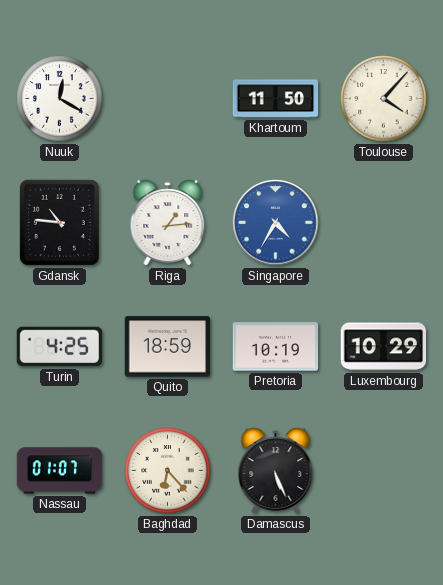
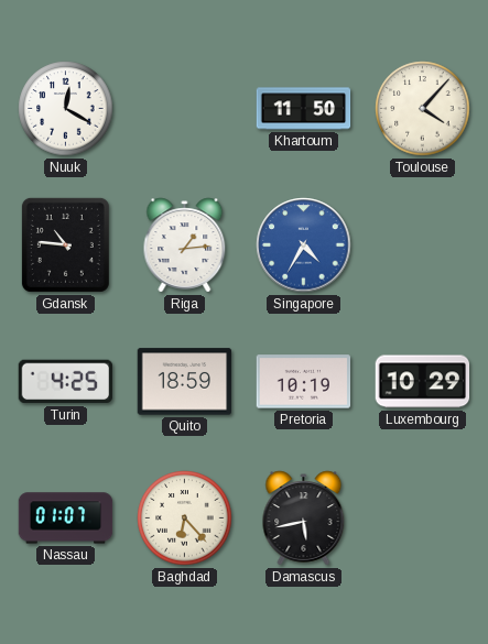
Damascus: 5:26 -> 5:43 (304, 519)
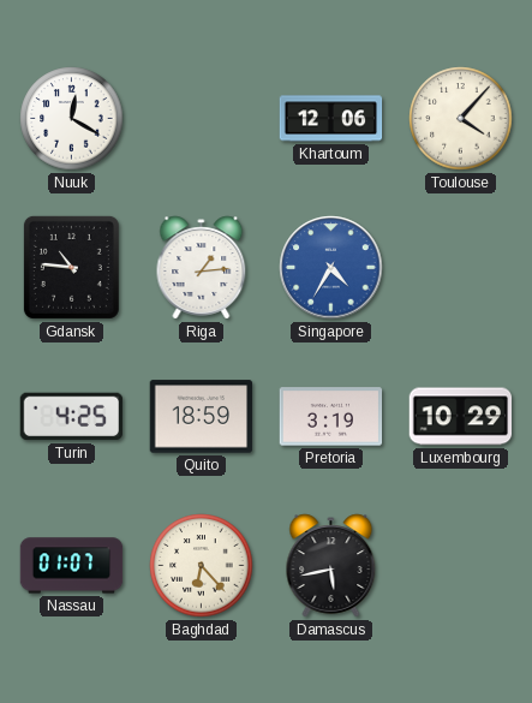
Khartoum: 11:50 -> 12:06 (331, 119)
Pretoria: 10:19 -> 3:19 (331, 417)
